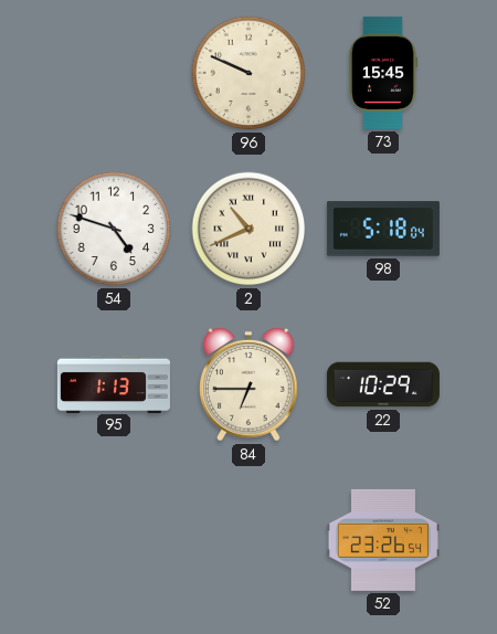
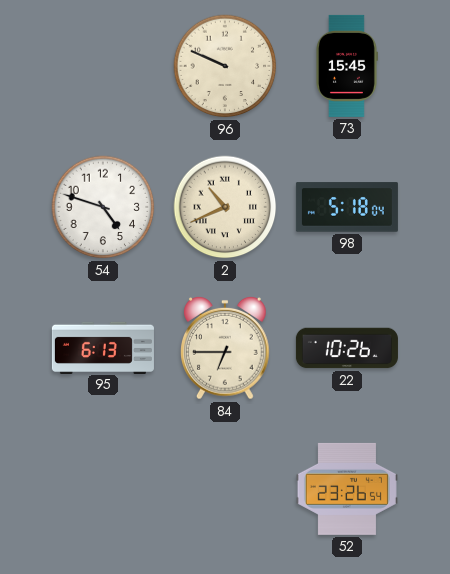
95: 1:13 -> 6:13 (103, 347)
22: 10:29 -> 10:26 (347, 348)
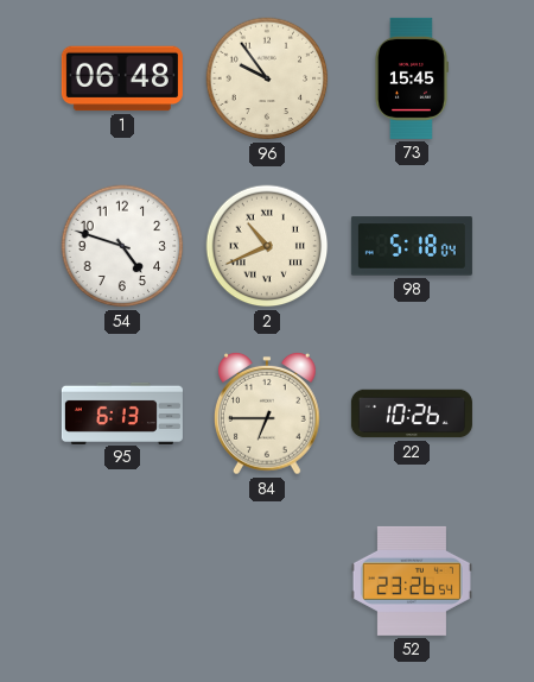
1: none -> 06:48 (122, 78)
96: 9:49 -> 9:54 (267, 78)
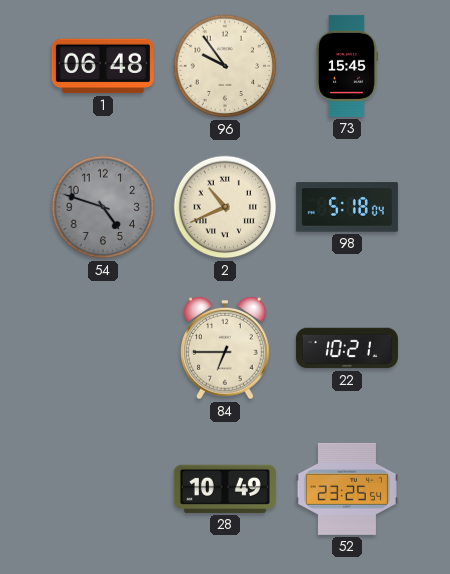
54 dial: white -> grey (103, 207)
95: 6:13 -> none (122, 412)
22: 10:26 -> 10:21 (347, 348)
28: none -> 10:49 (225, 489)
52: 23:26 -> 23:25 (347, 489)
